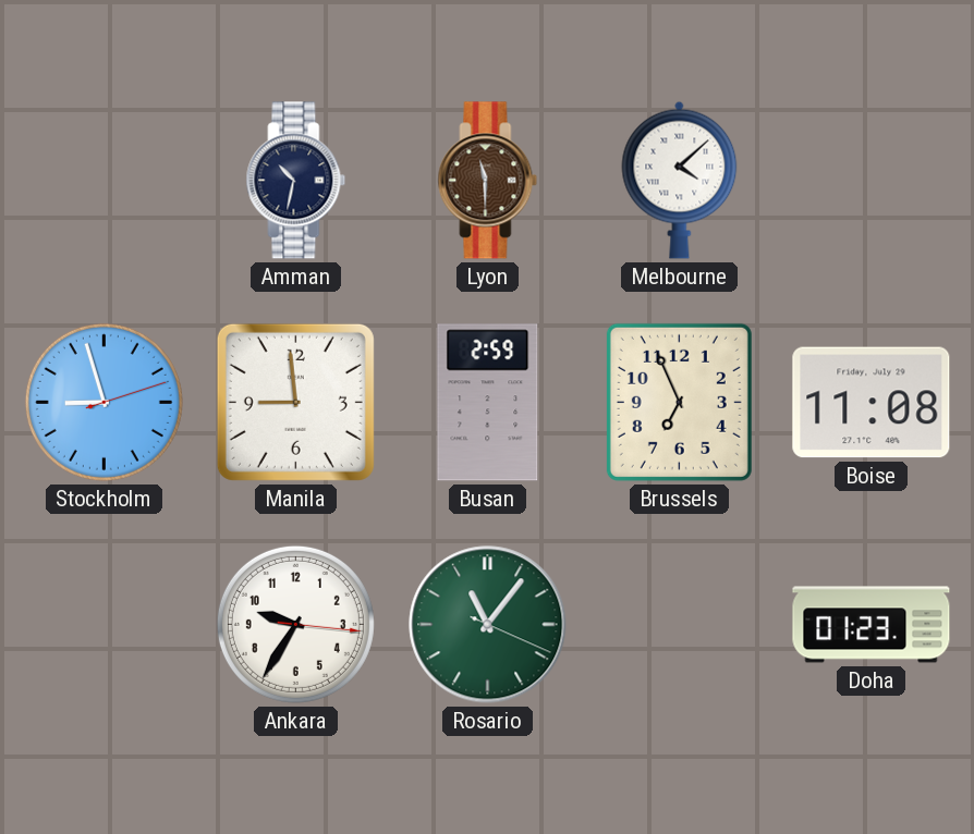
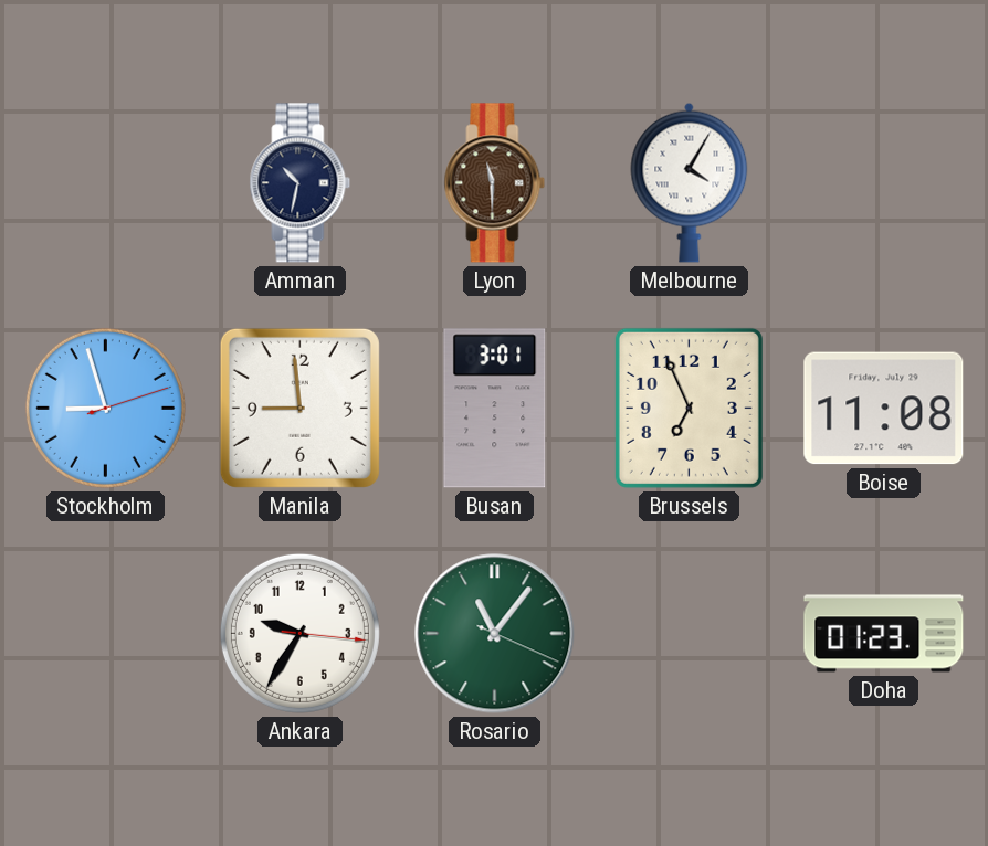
Melbourne: 4:08 -> 4:05 (690, 182)
Busan: 2:59 -> 3:01 (495, 409)
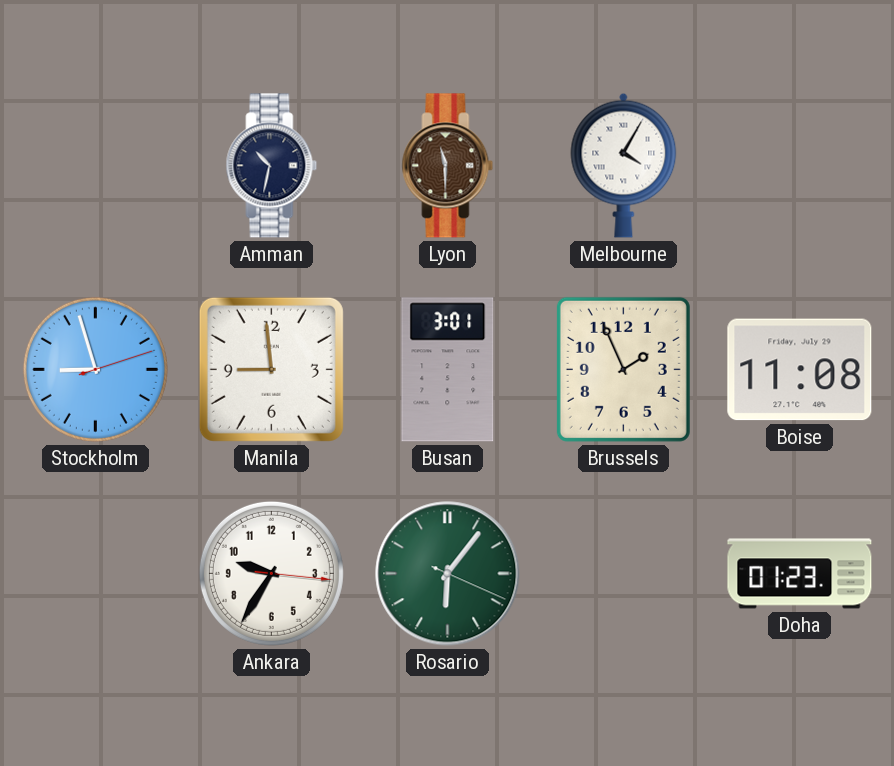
Brussels: 6:56 -> 1:56 (623, 369)
Rosario: 11:06 -> 6:06 (448, 574)
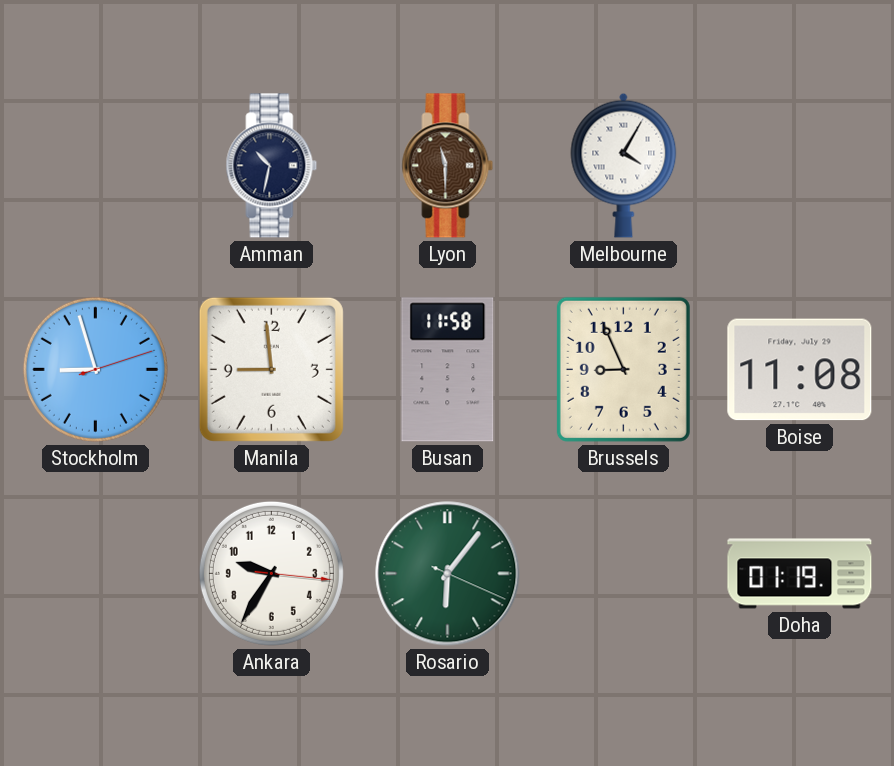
Busan: 3:01 -> 11:58 (448, 370)
Brussels: 1:56 -> 8:56 (623, 369)
Doha: 01:23 -> 01:19 (800, 574)
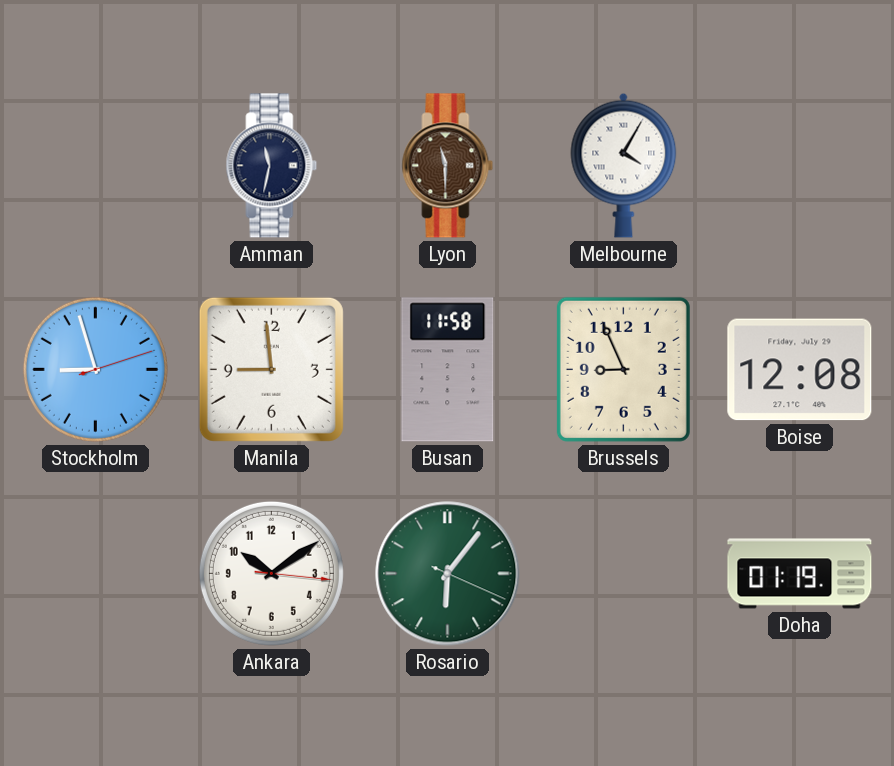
Amman: 10:32 -> 11:32 (272, 166)
Boise: 11:08 -> 12:08 (800, 370)
Ankara: 9:35 -> 10:09 (271, 573)
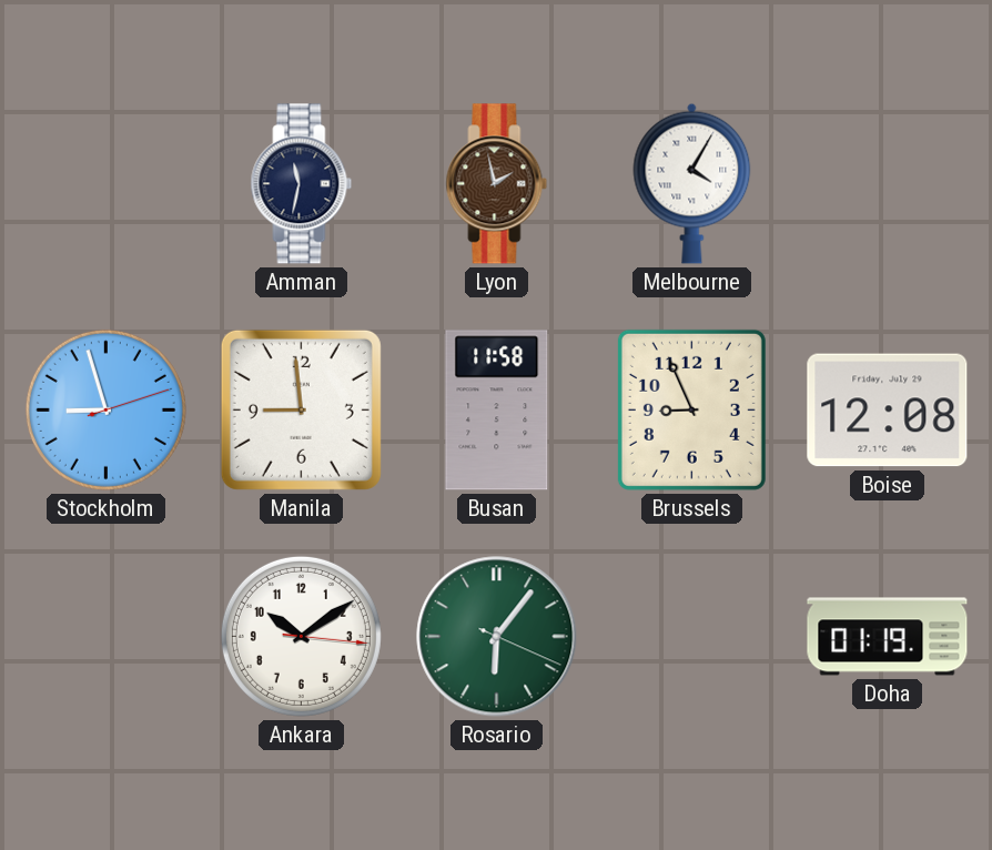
Lyon: 11:30 -> 1:58 (497, 184)
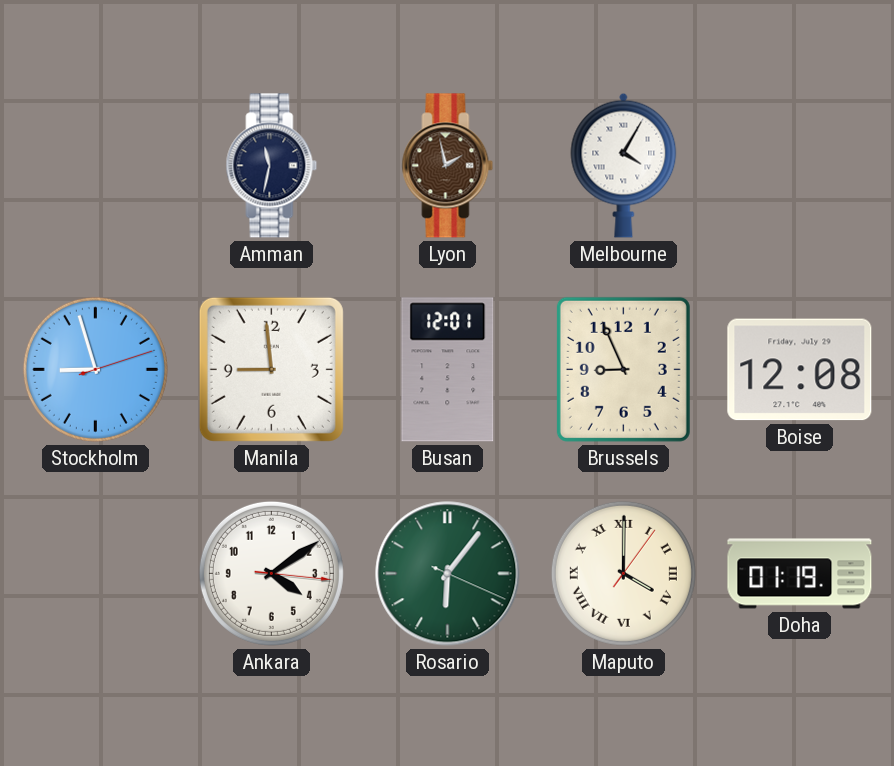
Busan: 11:58 -> 12:01 (448, 370)
Ankara: 10:09 -> 4:09 (271, 573)
Maputo: none -> 4:00 (623, 573)
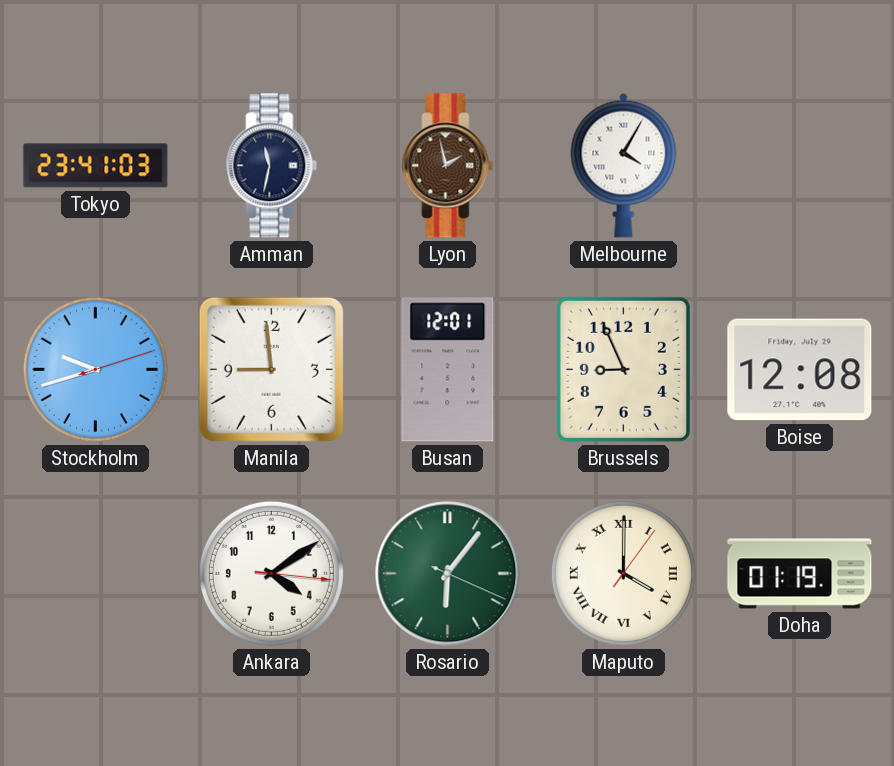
Tokyo: none -> 23:41 (96, 166)
Stockholm: 8:57 -> 9:42 (95, 369)
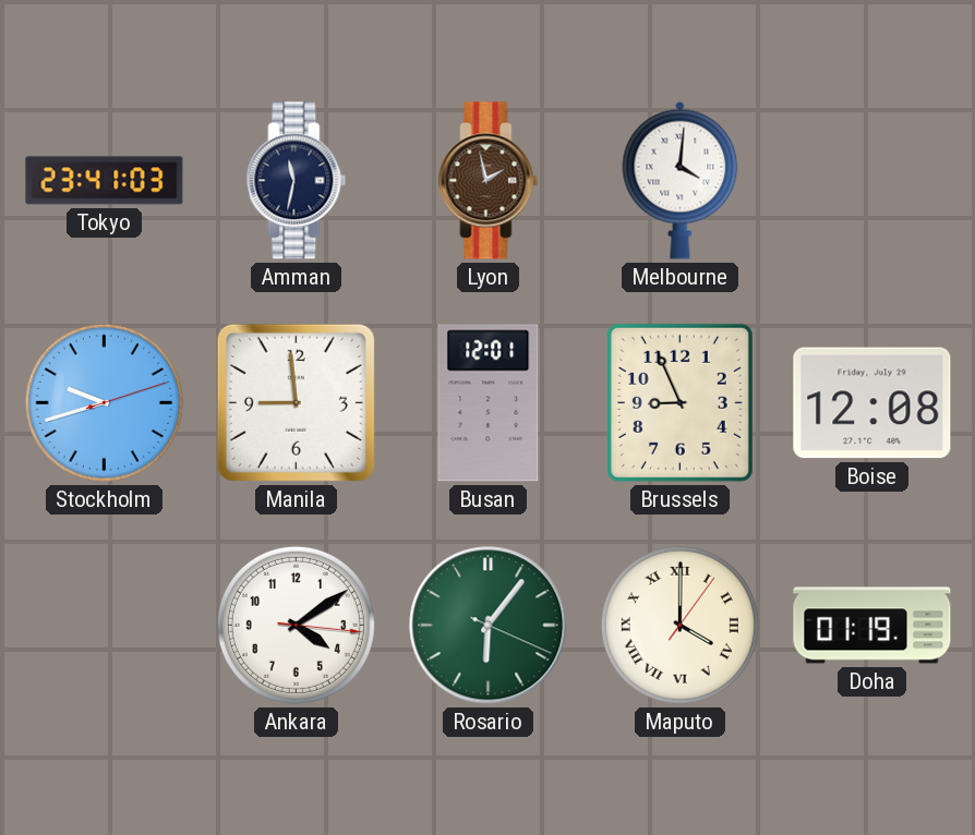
Melbourne: 4:05 -> 4:01 (681, 180)
